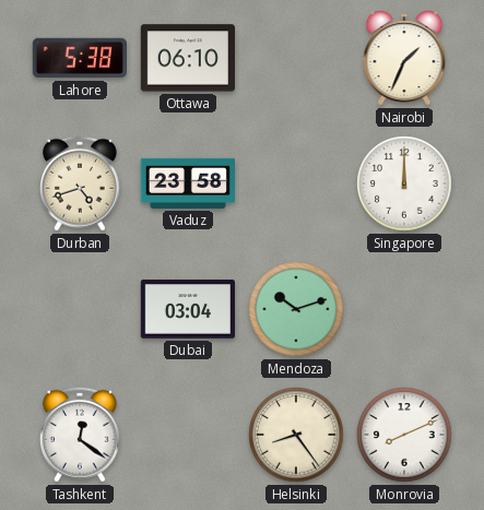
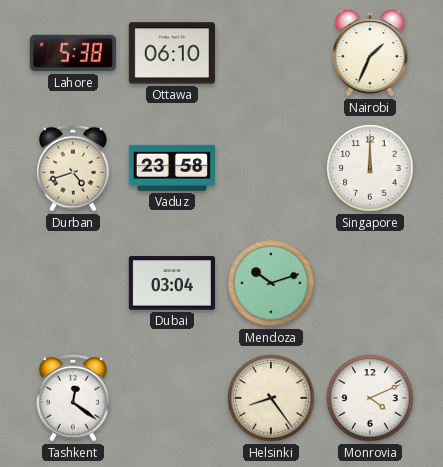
Monrovia: 8:11 -> 4:11 (370, 398)
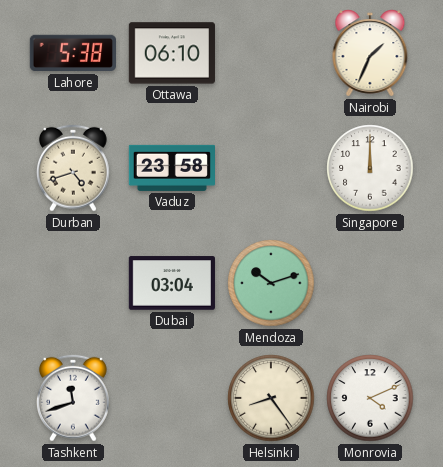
Tashkent: 12:21 -> 11:42 (73, 398)
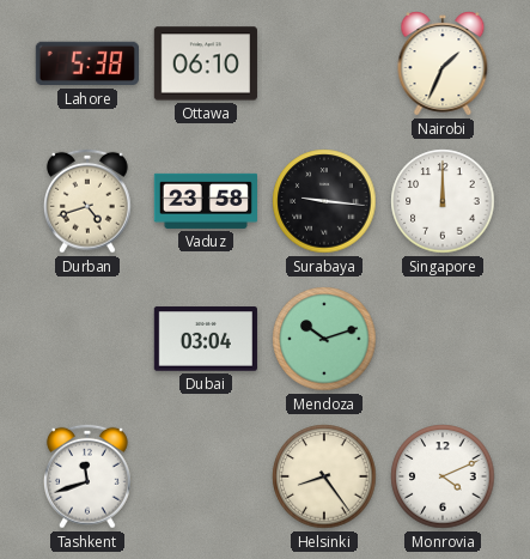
Surabaya: none -> 9:16 (324, 201)
